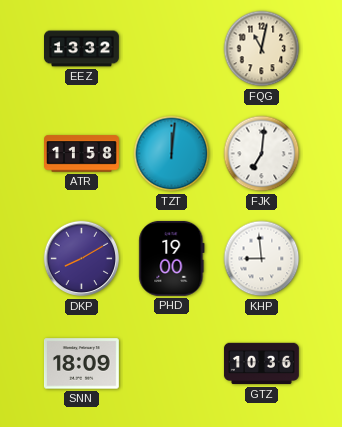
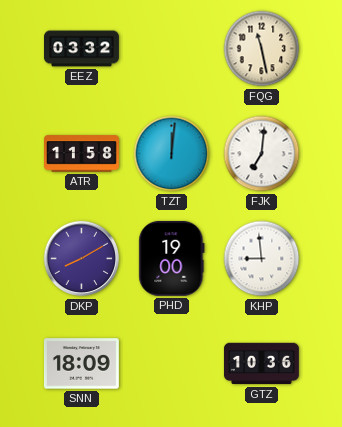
EEZ: 13:32 -> 03:32 (82, 49)
FQG: 11:02 -> 11:28 (262, 49)
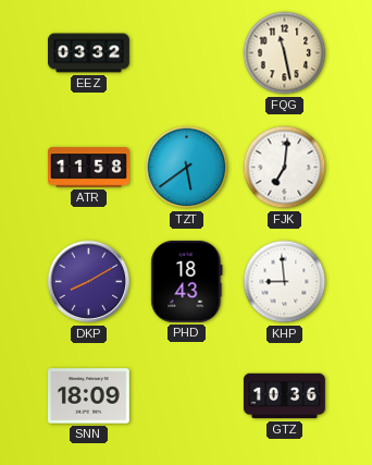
TZT: 12:01 -> 5:39 (187, 168)
PHD: 19:00 -> 18:43 (187, 281)
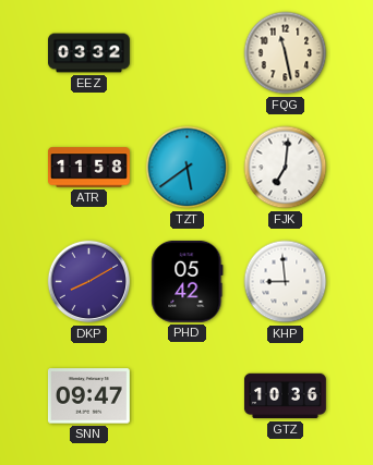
PHD: 18:43 -> 05:42 (188, 281)
SNN: 18:09 -> 09:47 (88, 396)
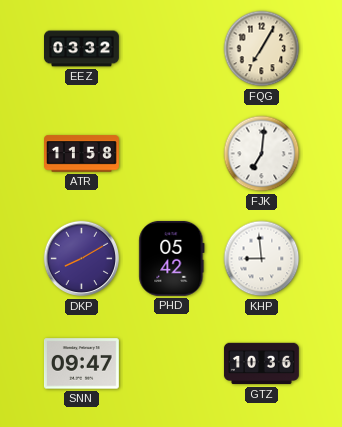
FQG: 11:28 -> 7:05 (262, 49)
TZT: 5:39 -> none (188, 168)
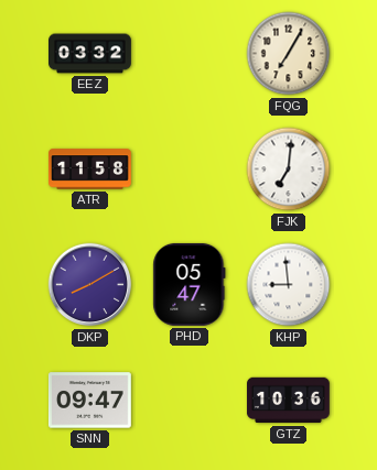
PHD: 05:42 -> 05:47 (190, 284)
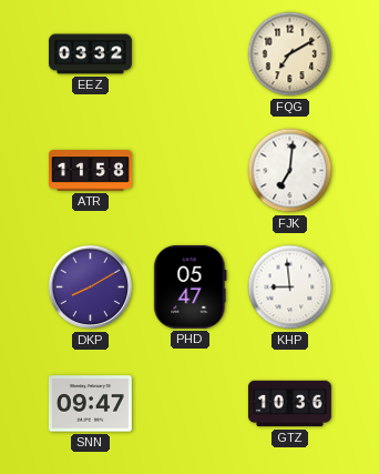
FQG: 7:05 -> 7:10 (290, 54)
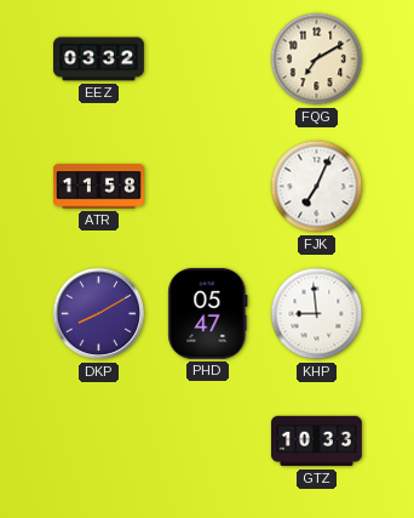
FJK: 7:01 -> 7:04 (317, 187)
SNN: 09:47 -> none (90, 404)
GTZ: 10:36 -> 10:33 (316, 442)
